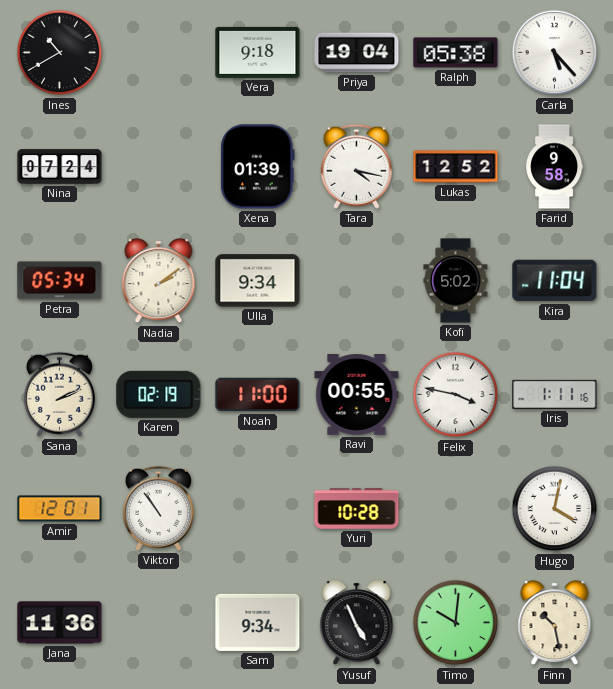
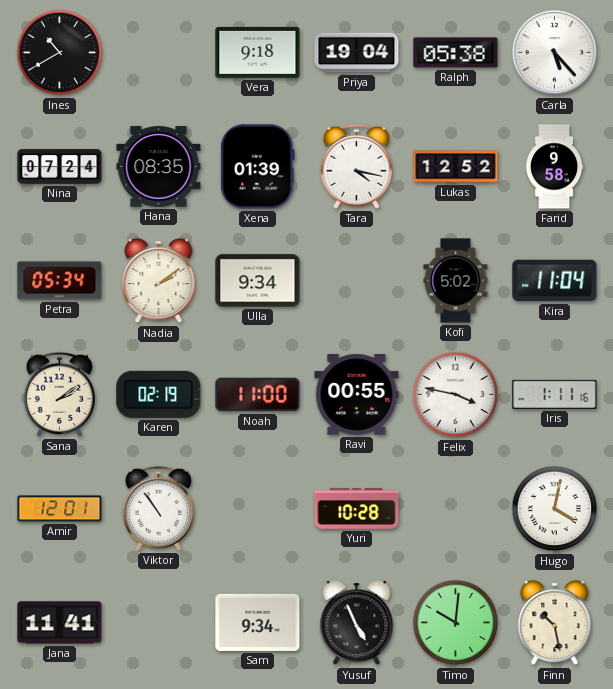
Hana: none -> 08:35 (159, 167)
Sana: 2:11 -> 2:09 (59, 394)
Jana: 11:36 -> 11:41 (60, 623)
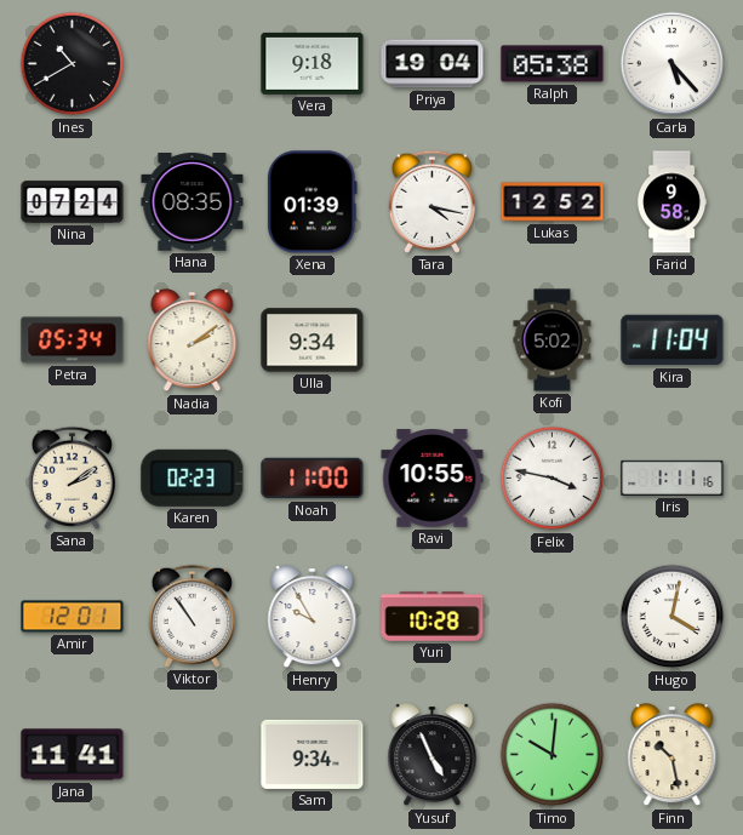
Karen: 02:19 -> 02:23 (193, 477)
Ravi: 00:55 -> 10:55 (433, 479)
Henry: none -> 9:55 (313, 618)
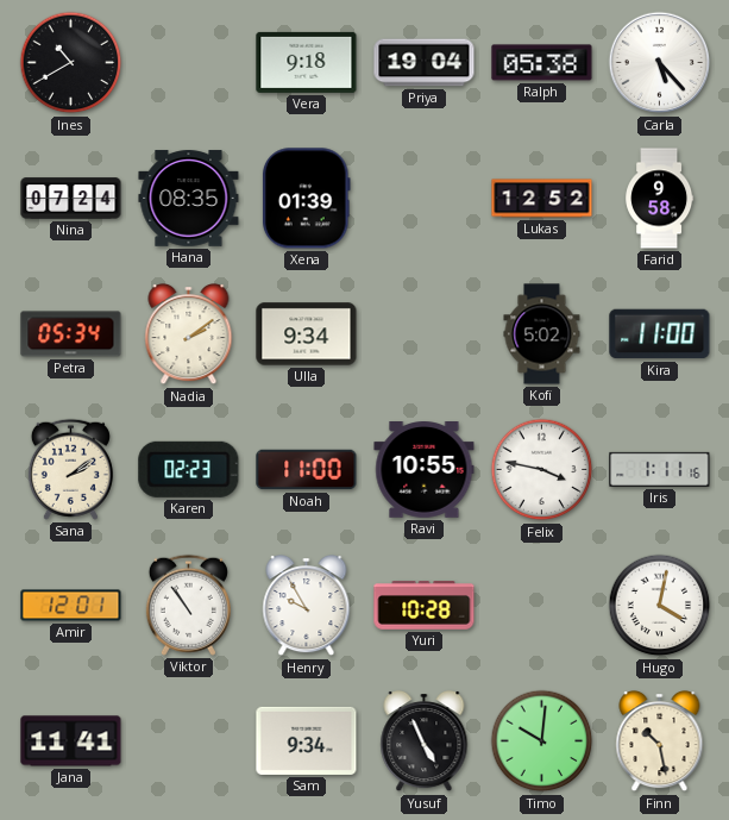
Tara: 4:17 -> none (431, 201)
Kira: 11:04 -> 11:00 (660, 334)
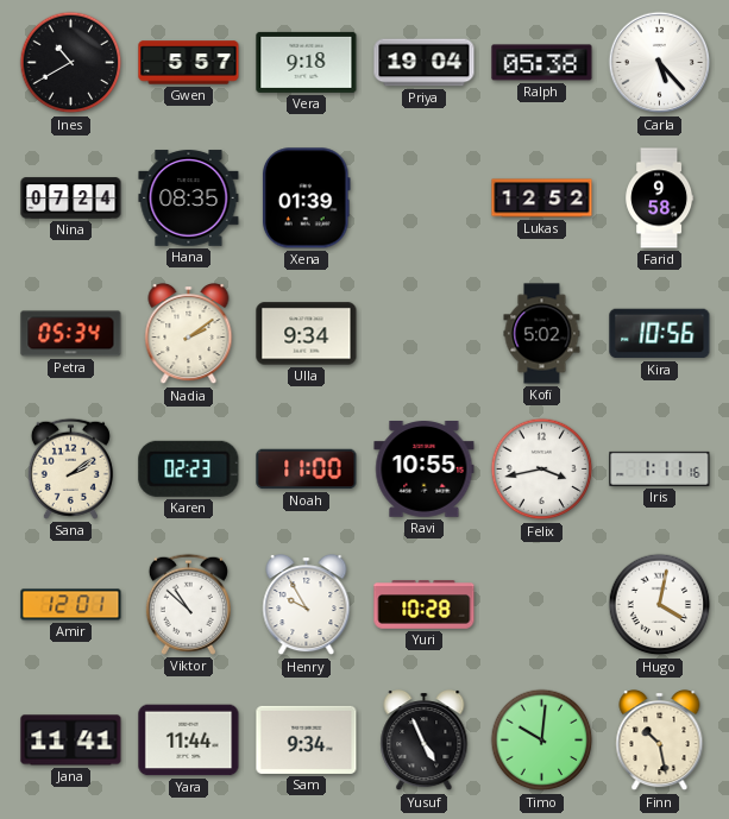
Gwen: none -> 5:57 (189, 63)
Kira: 11:00 -> 10:56 (660, 334)
Felix: 3:47 -> 3:43 (542, 470)
Viktor: 10:54 -> 10:52 (188, 604)
Yara: none -> 11:44 (189, 741)
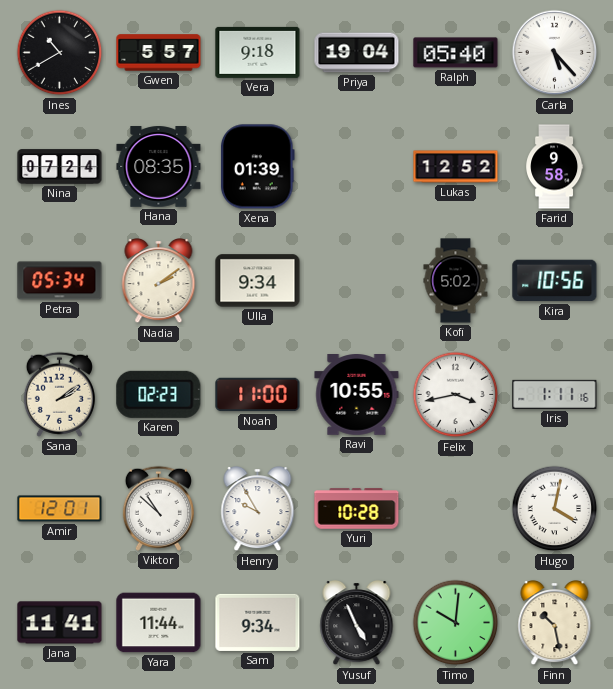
Ralph: 05:38 -> 05:40 (456, 53)
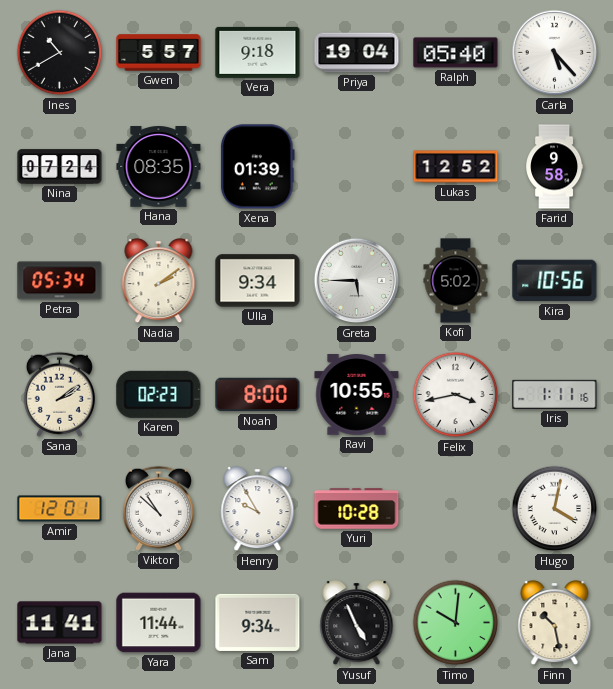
Greta: none -> 5:45 (357, 281)
Noah: 11:00 -> 8:00 (258, 395)
